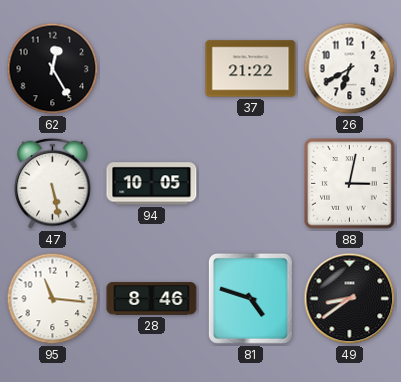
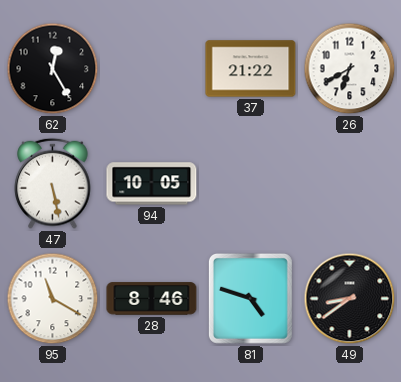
88: 3:02 -> none (350, 184)
95: 11:16 -> 11:20 (53, 299)
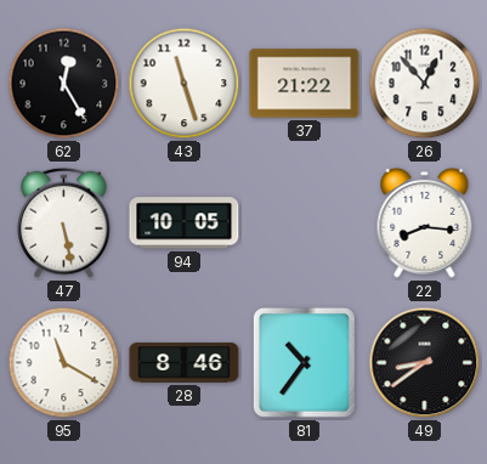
43: none -> 11:27 (185, 84)
26: 6:40 -> 12:53 (425, 84)
22: none -> 8:16 (425, 222)
81: 4:48 -> 10:36 (304, 362)
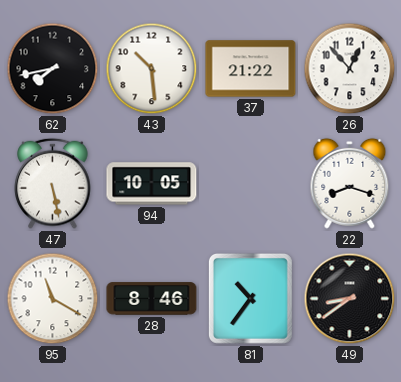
62: 12:25 -> 7:43 (53, 69)
43: 11:27 -> 10:29 (152, 69)
22: 8:16 -> 8:18 (350, 183)
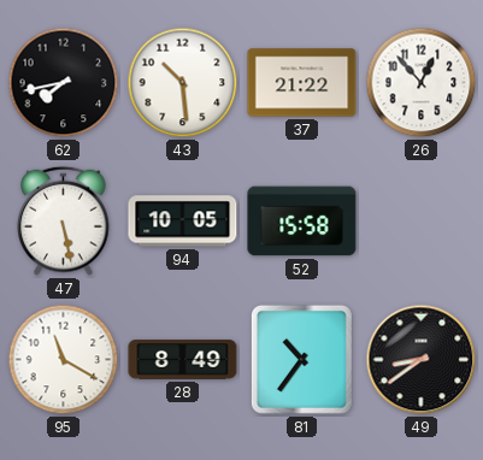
52: none -> 15:58 (302, 222)
22: 8:18 -> none (350, 183)
28: 8:46 -> 8:49 (183, 360)
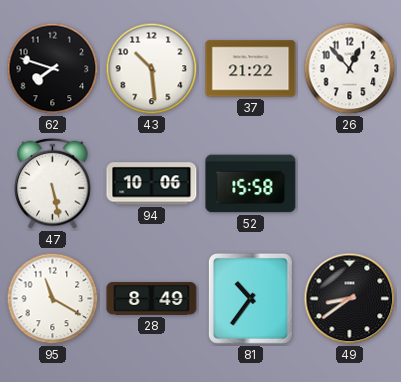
62: 7:43 -> 7:48 (53, 69)
94: 10:05 -> 10:06 (152, 184)
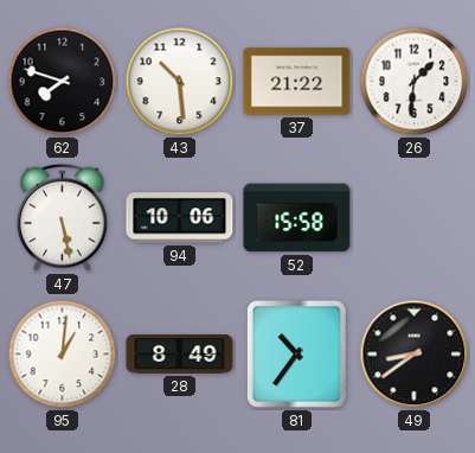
26: 12:53 -> 1:31 (415, 82)
95: 11:20 -> 1:01 (63, 355)
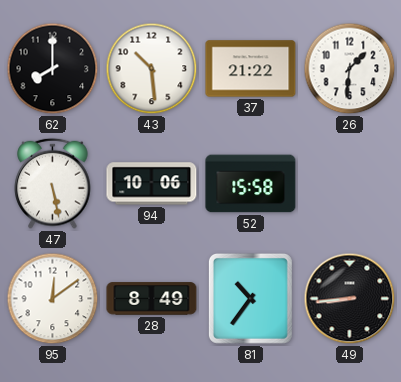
62: 7:48 -> 8:00 (53, 69)
95: 1:01 -> 12:09 (53, 299)
49: 8:39 -> 8:44 (350, 299)
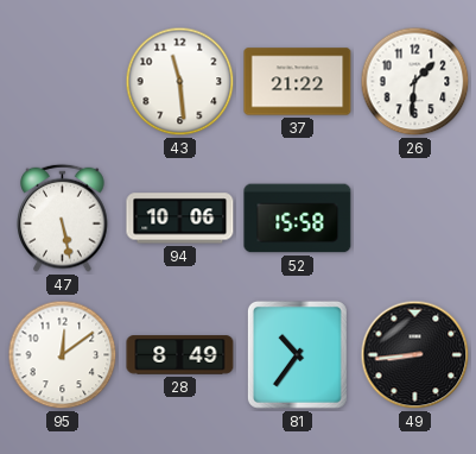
62: 8:00 -> none (53, 69)
43: 10:29 -> 11:29 (180, 82)
